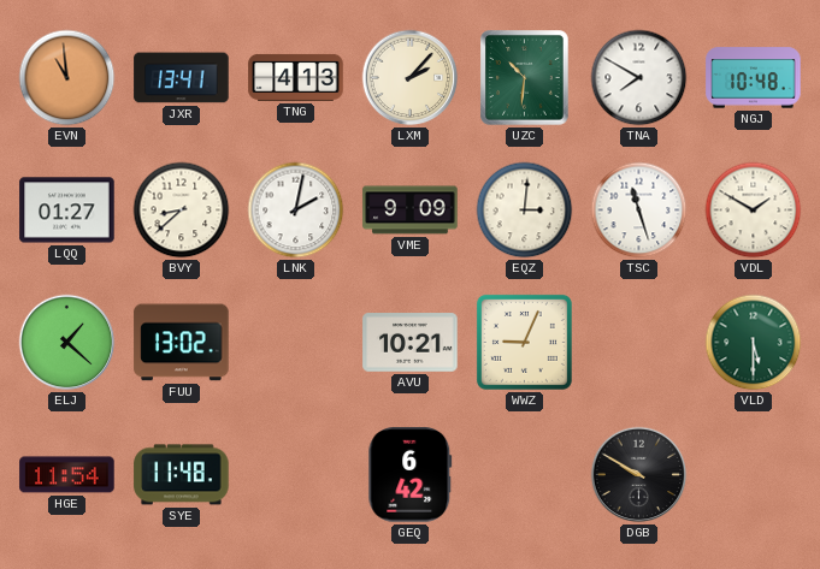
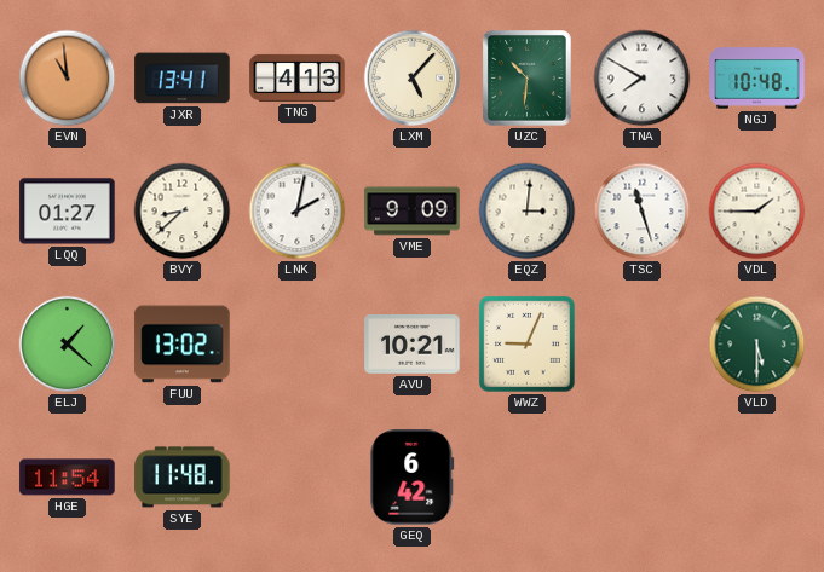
LXM: 2:07 -> 5:07 (413, 79)
VDL: 1:50 -> 1:45 (757, 212)
DGB: 9:50 -> none (639, 475)
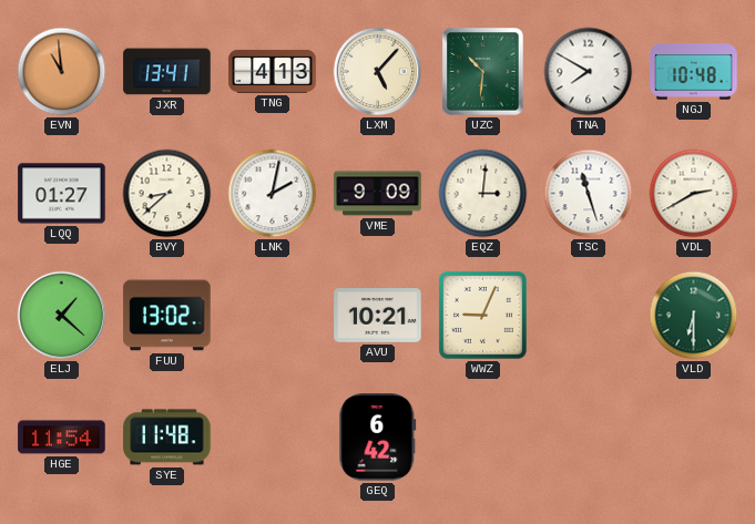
VDL: 1:45 -> 2:40 (694, 194)
VLD: 5:30 -> 6:30 (694, 316)
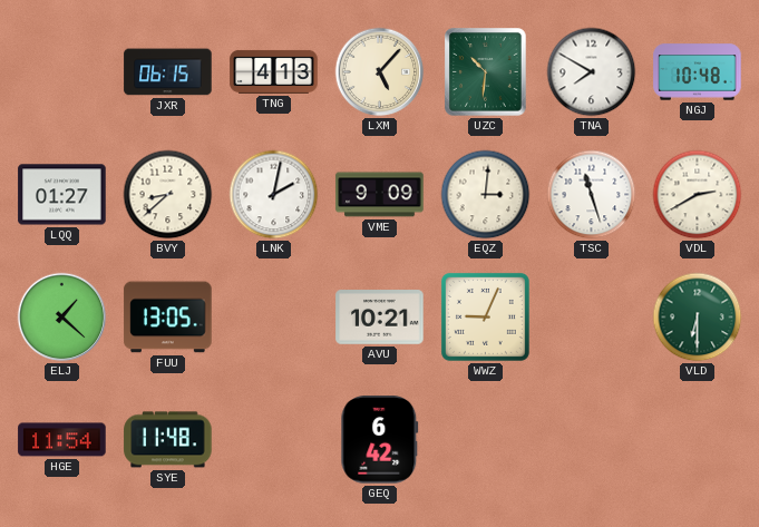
EVN: 10:59 -> none (62, 72)
JXR: 13:41 -> 06:15 (168, 72)
FUU: 13:02 -> 13:05 (168, 318)
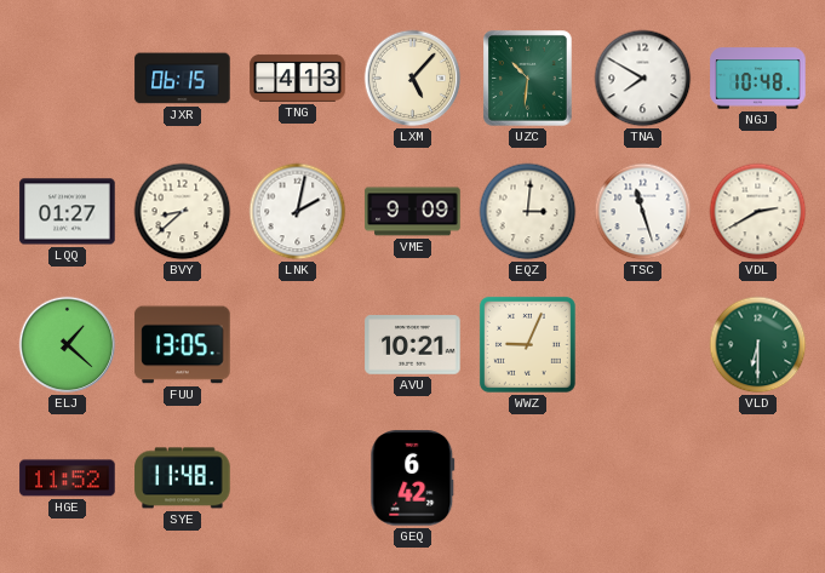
HGE: 11:54 -> 11:52 (68, 479)
